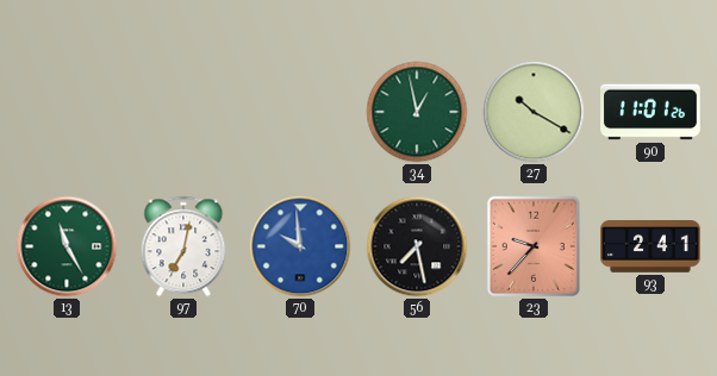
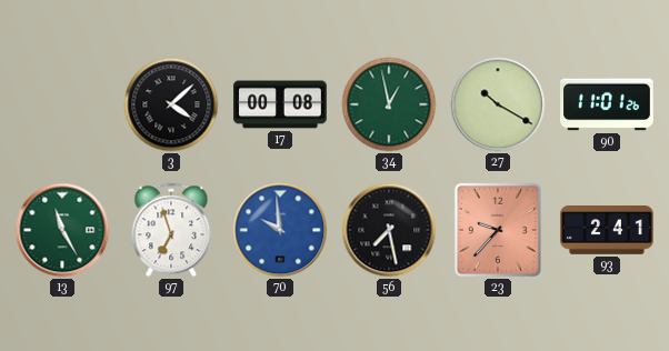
3: none -> 4:08 (171, 104)
17: none -> 00:08 (280, 104)
97: 7:02 -> 6:57 (171, 230)
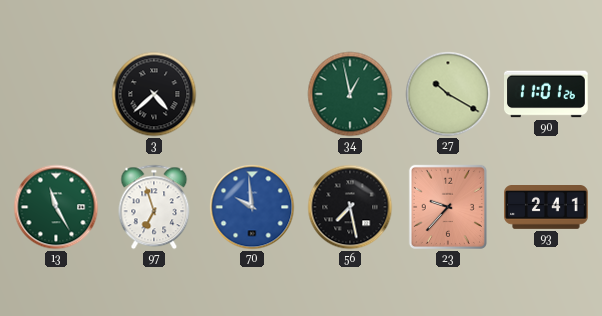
3: 4:08 -> 4:38 (154, 94)
17: 00:08 -> none (280, 104)
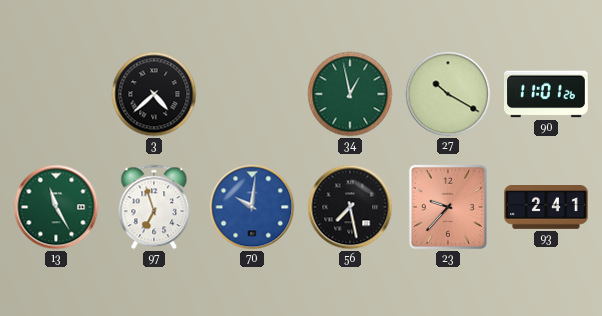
70: 9:59 -> 10:01 (252, 207)
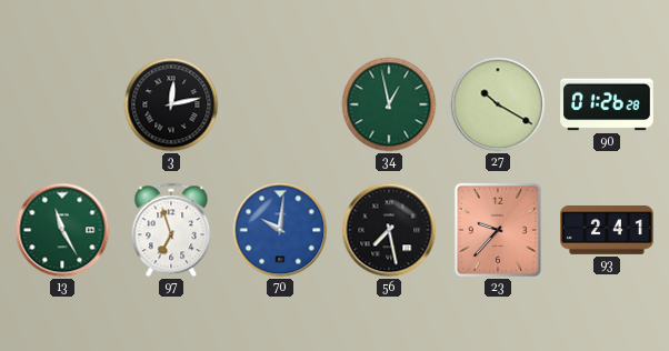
3: 4:38 -> 12:13 (171, 104)
90: 11:01 -> 01:26 (608, 104)
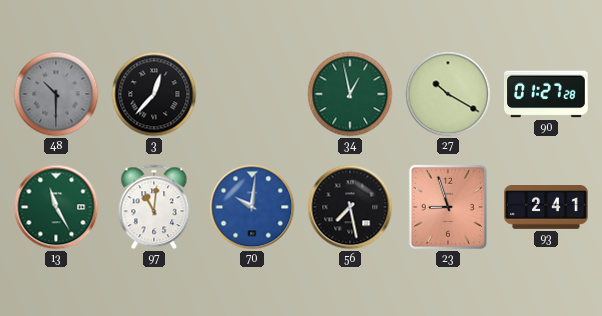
48: none -> 10:30 (56, 94)
3: 12:13 -> 12:37 (154, 94)
90: 01:26 -> 01:27 (547, 94)
97: 6:57 -> 11:01 (154, 207)
23: 9:37 -> 8:57 (448, 207)
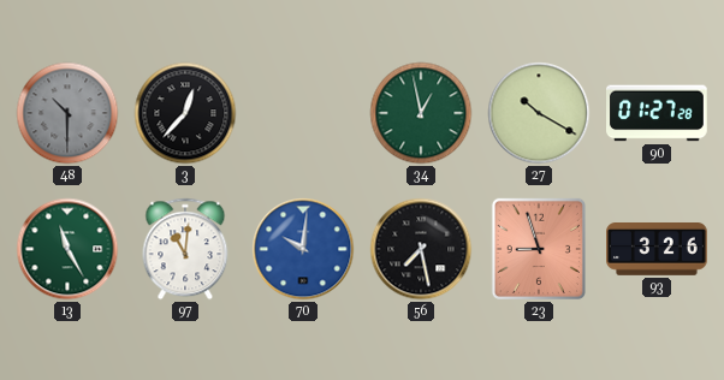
93: 2:41 -> 3:26 (657, 250)
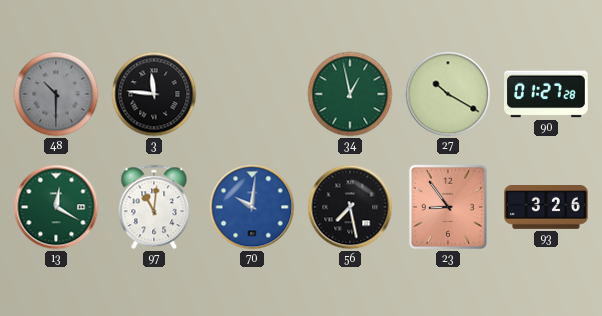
3: 12:37 -> 11:46 (154, 94)
13: 11:25 -> 12:20 (56, 207)
23: 8:57 -> 8:54 (448, 207)
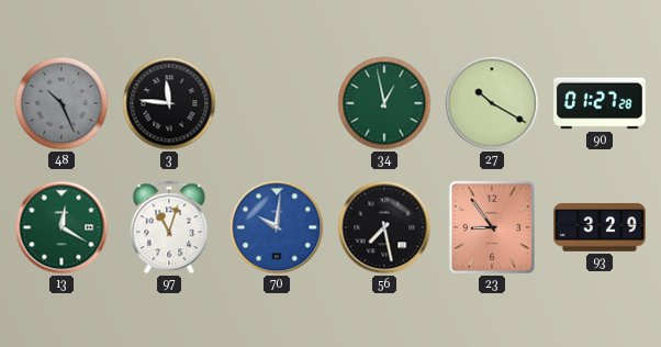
48: 10:30 -> 10:26 (61, 103)
97: 11:01 -> 11:03 (169, 227)
93: 3:26 -> 3:29 (600, 228)
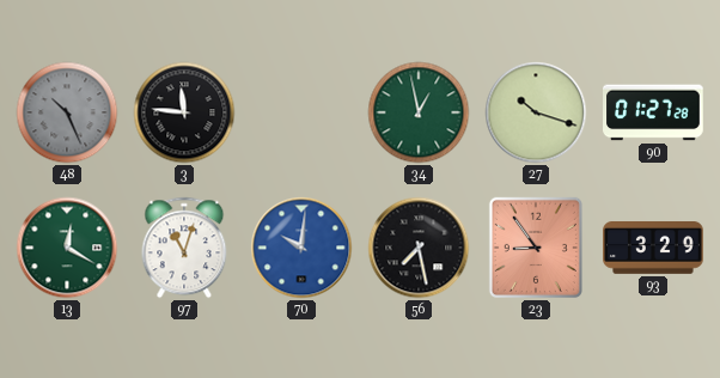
27: 10:20 -> 10:18 (536, 112)
